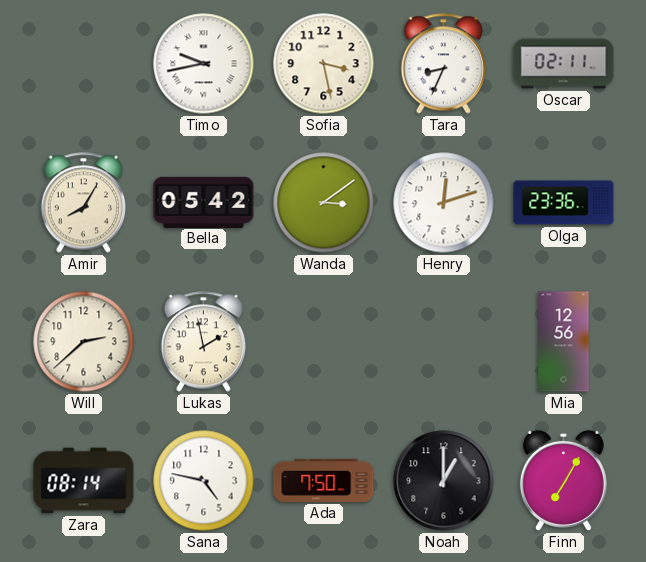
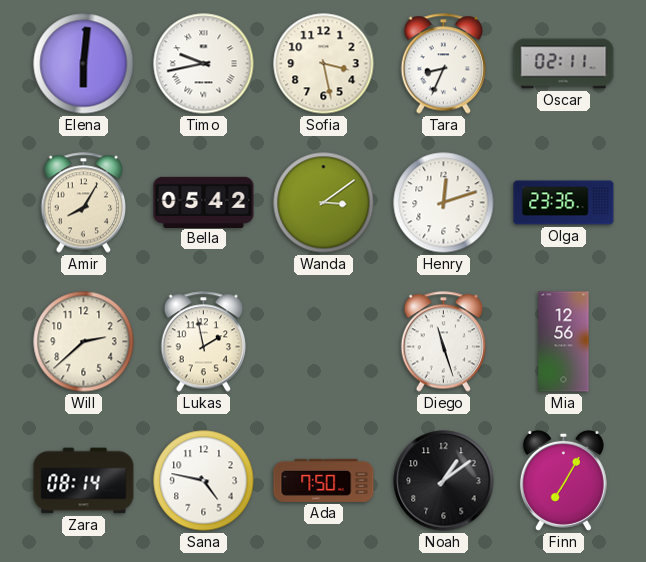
Elena: none -> 6:01 (84, 64)
Diego: none -> 11:27 (443, 342)
Noah: 1:00 -> 1:09 (444, 481)
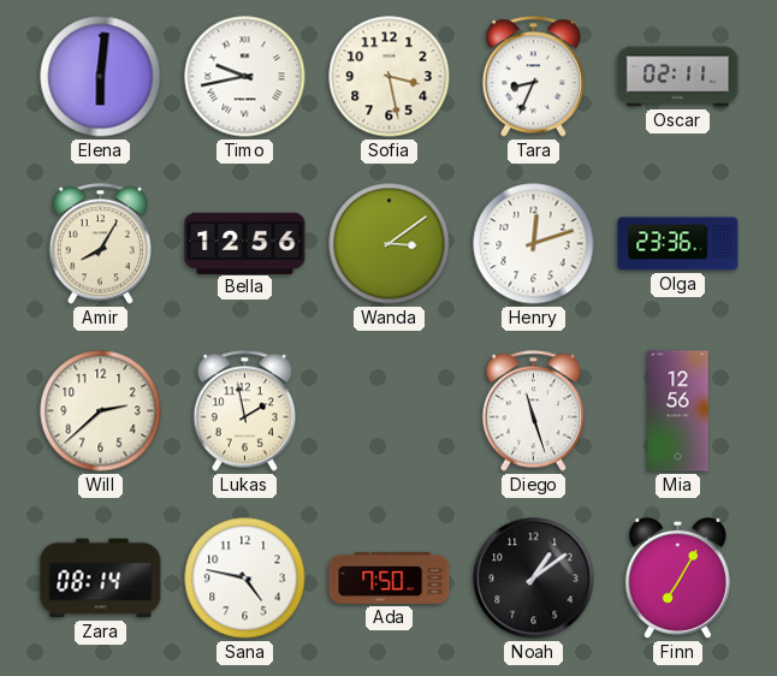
Bella: 05:42 -> 12:56 (245, 243)
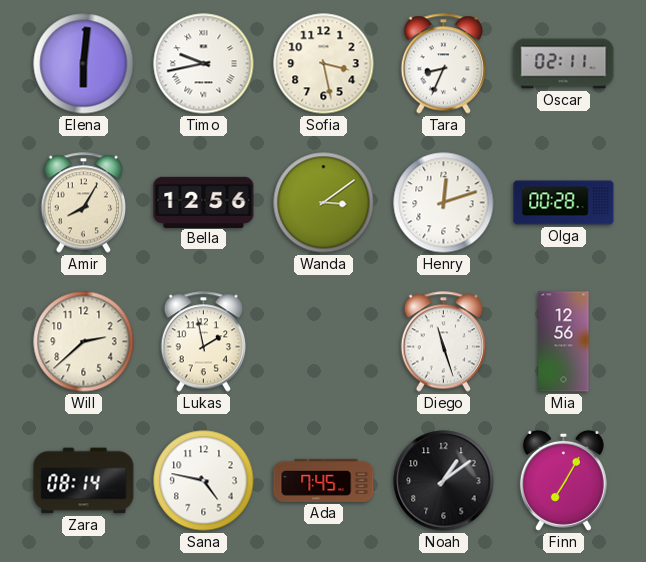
Olga: 23:36 -> 00:28 (564, 203)
Ada: 7:50 -> 7:45 (324, 480)
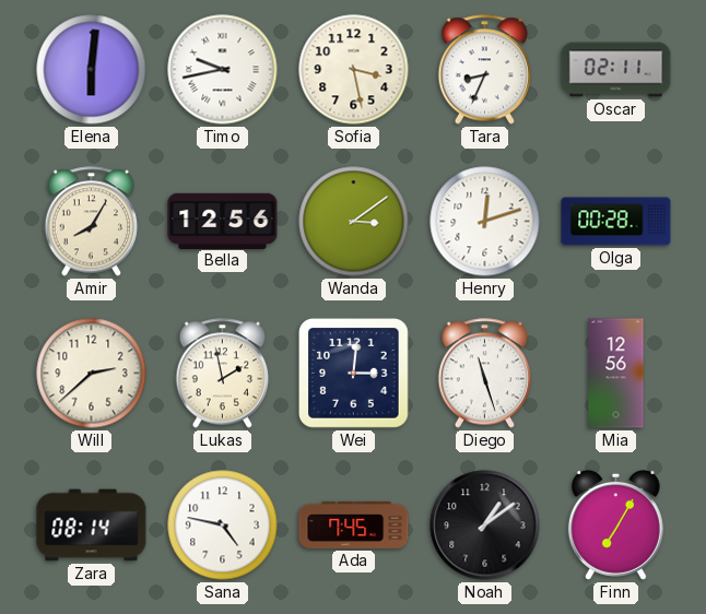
Wei: none -> 3:01 (354, 374)
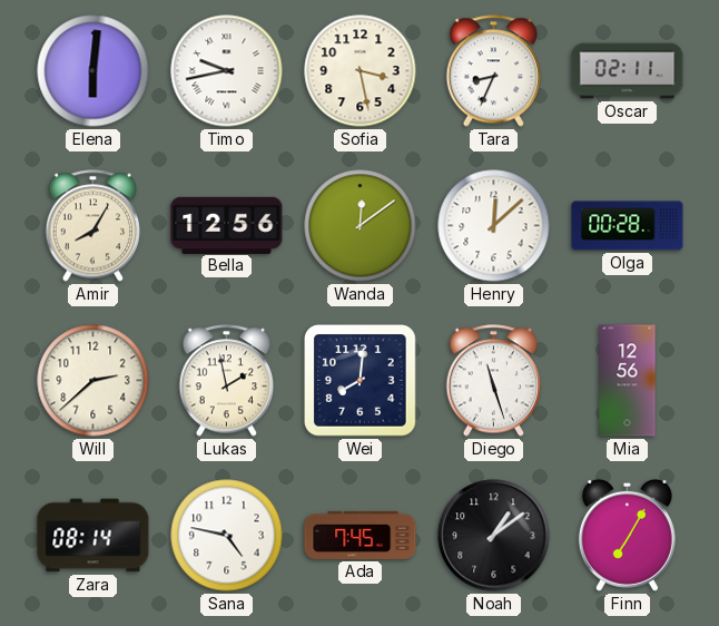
Wanda: 3:09 -> 12:09 (361, 226)
Henry: 12:12 -> 12:08 (494, 226)
Wei: 3:01 -> 8:01 (361, 381)
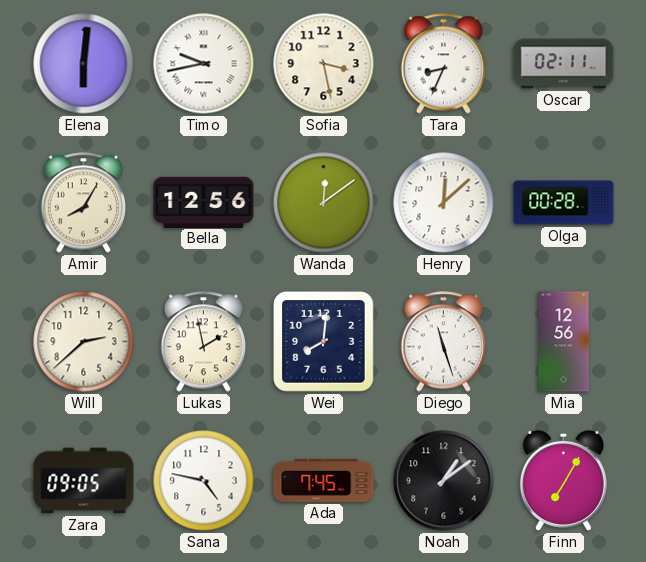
Zara: 08:14 -> 09:05 (84, 481)
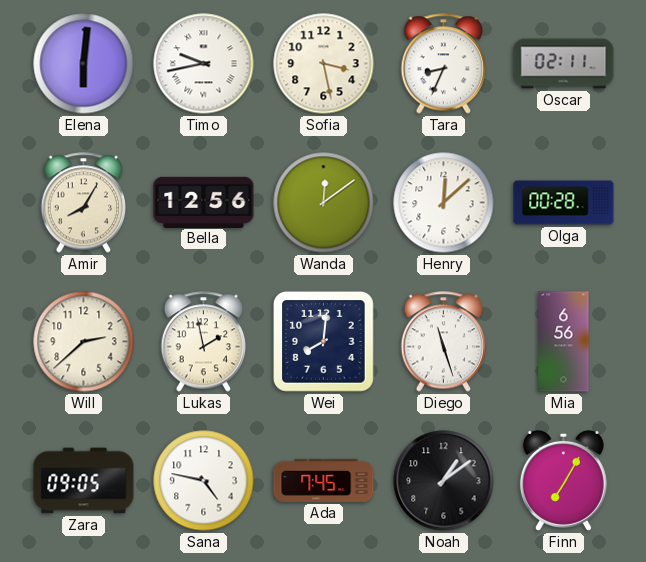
Mia: 12:56 -> 6:56 (564, 342)
